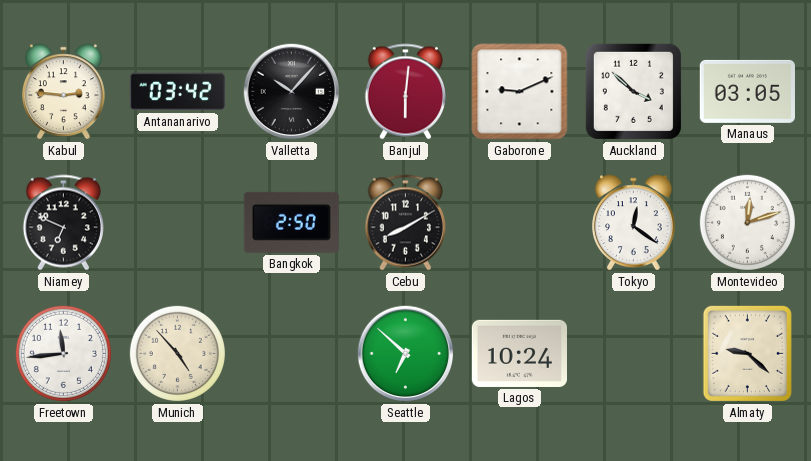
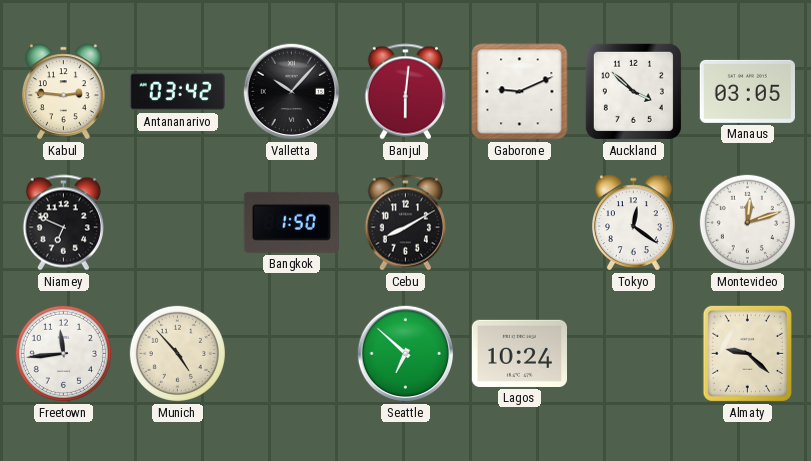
Bangkok: 2:50 -> 1:50 (291, 222)
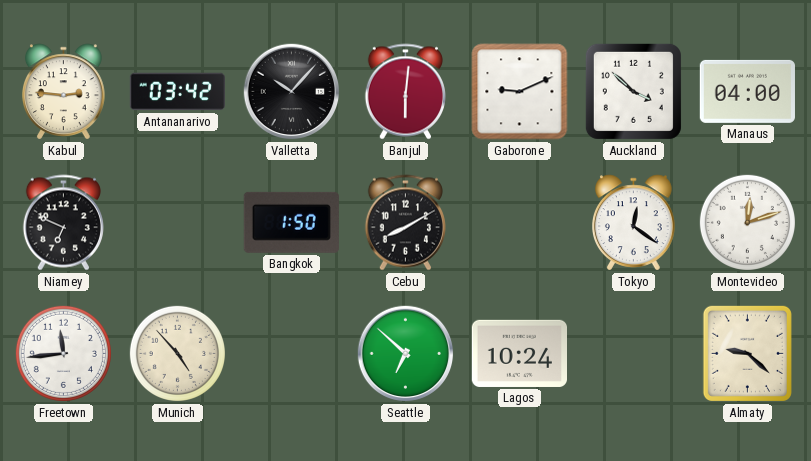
Manaus: 03:05 -> 04:00 (747, 91)
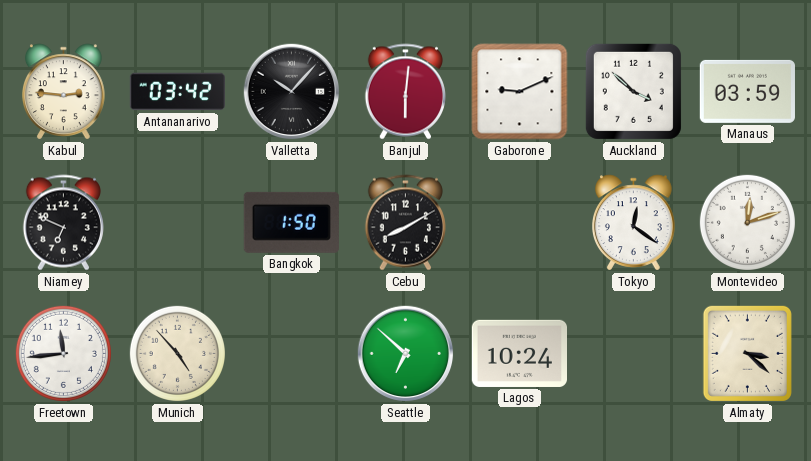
Manaus: 04:00 -> 03:59 (747, 91)
Almaty: 9:22 -> 3:22 (747, 353)
